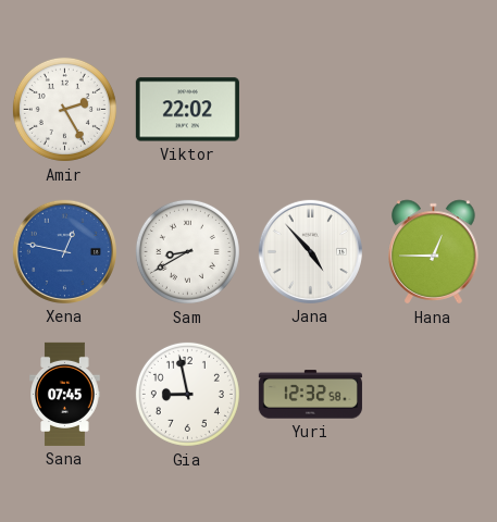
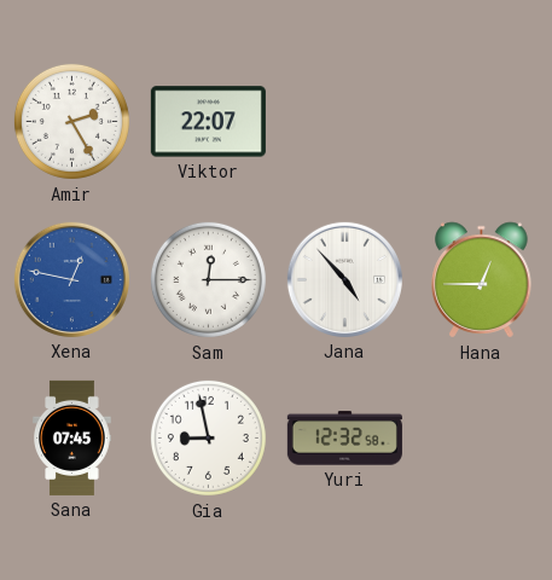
Viktor: 22:02 -> 22:07 (208, 122)
Sam: 8:40 -> 12:15 (208, 279)
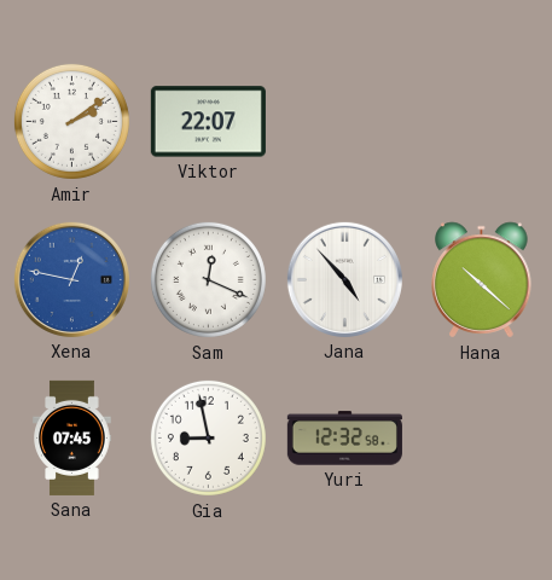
Amir: 2:25 -> 2:09 (71, 121)
Sam: 12:15 -> 12:19 (208, 279)
Hana: 12:45 -> 10:22 (482, 280)
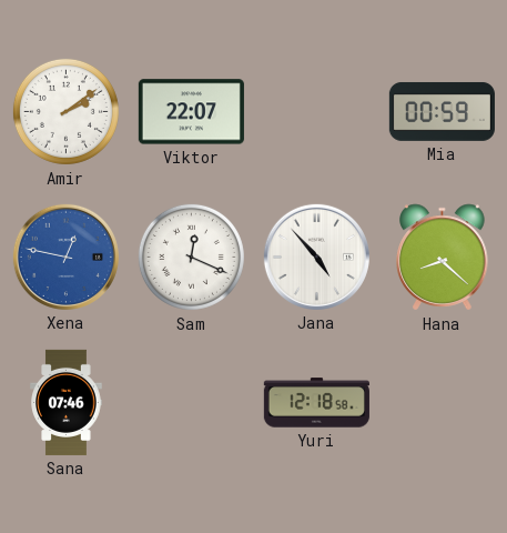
Mia: none -> 00:59 (442, 111)
Hana: 10:22 -> 8:22 (443, 258)
Sana: 07:45 -> 07:46 (67, 402)
Gia: 8:58 -> none (208, 437)
Yuri: 12:32 -> 12:18 (316, 403)
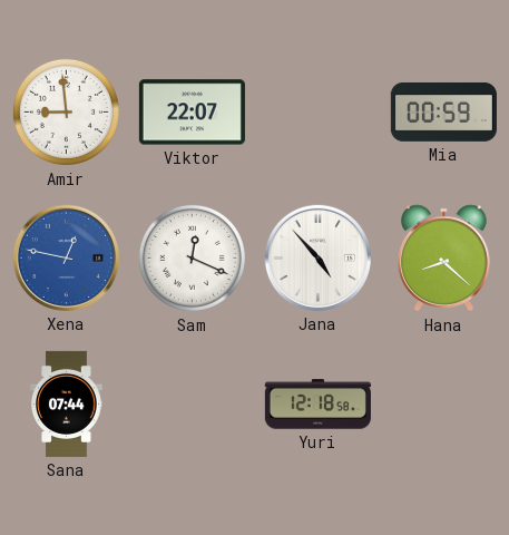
Amir: 2:09 -> 8:59 (66, 111)
Sana: 07:46 -> 07:44 (67, 403)
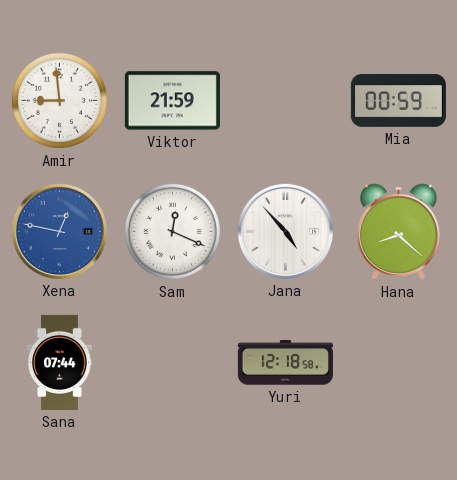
Viktor: 22:07 -> 21:59 (172, 101)
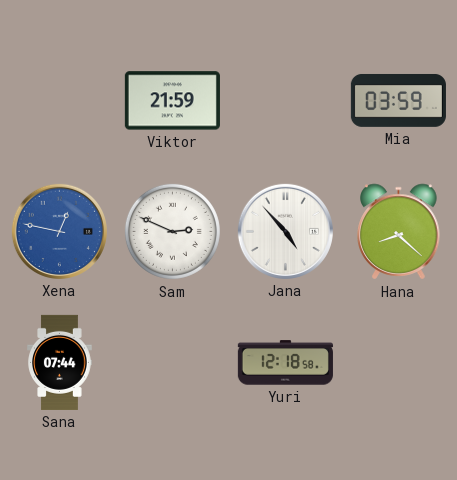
Amir: 8:59 -> none (59, 100)
Mia: 00:59 -> 03:59 (398, 100)
Sam: 12:19 -> 2:49 (172, 231)
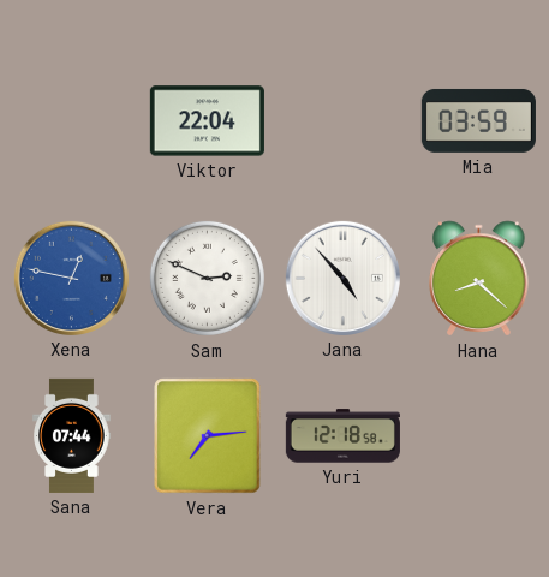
Viktor: 21:59 -> 22:04 (207, 121)
Vera: none -> 7:14 (208, 436)
